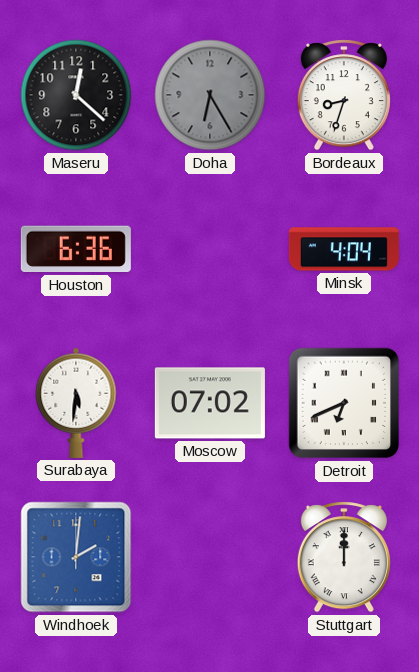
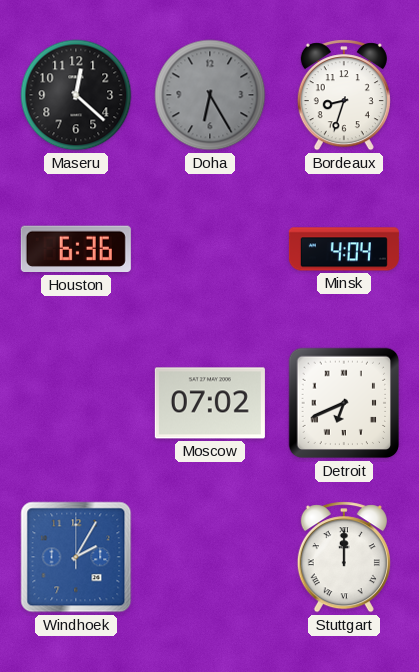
Surabaya: 5:31 -> none (76, 403)
Windhoek: 2:01 -> 2:05 (76, 557)
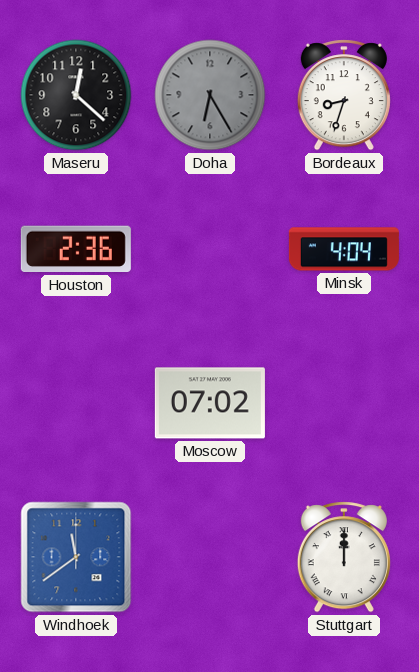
Houston: 6:36 -> 2:36 (76, 249)
Detroit: 6:41 -> none (344, 403)
Windhoek: 2:05 -> 11:39 (76, 557)
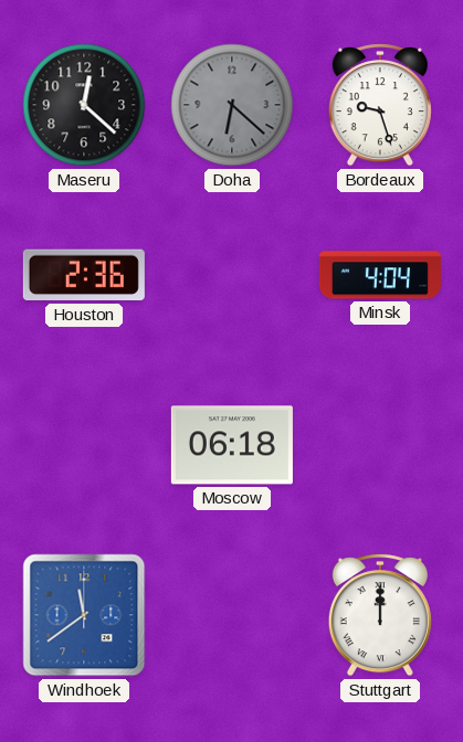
Doha: 6:25 -> 6:22 (232, 105)
Bordeaux: 8:33 -> 9:27 (380, 105)
Moscow: 07:02 -> 06:18 (232, 445)
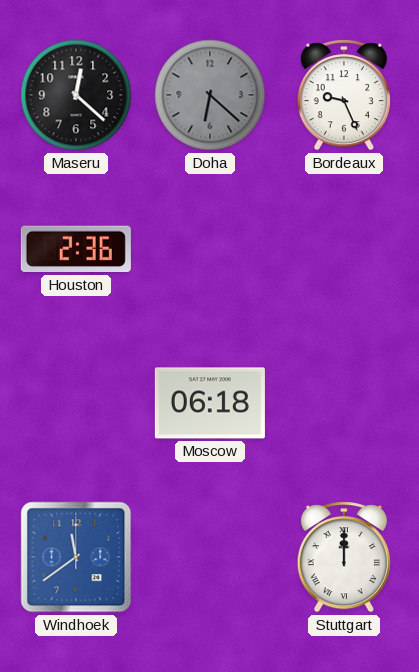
Bordeaux: 9:27 -> 9:26 (344, 95)
Minsk: 4:04 -> none (380, 275)
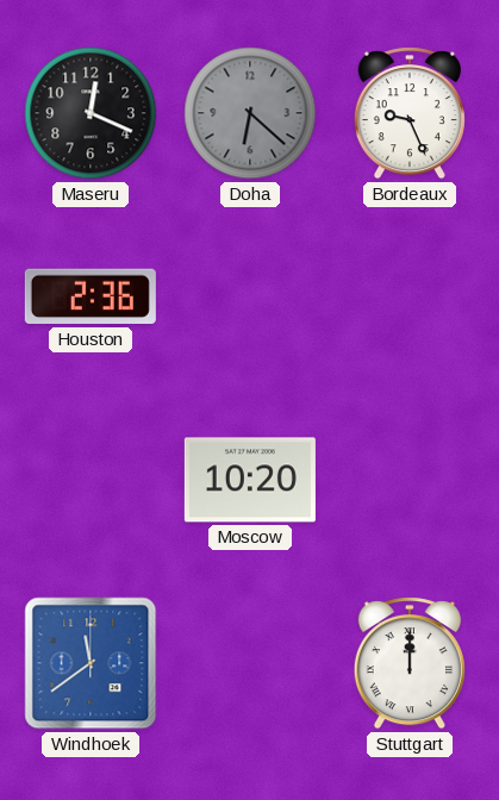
Maseru: 12:22 -> 12:19 (91, 113)
Moscow: 06:18 -> 10:20 (250, 480)
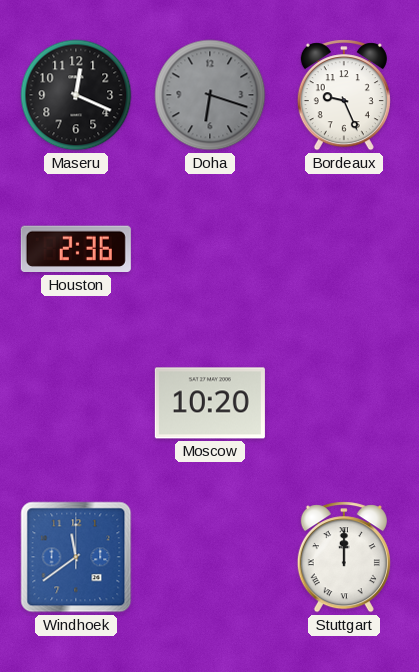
Doha: 6:22 -> 6:18 (210, 95)
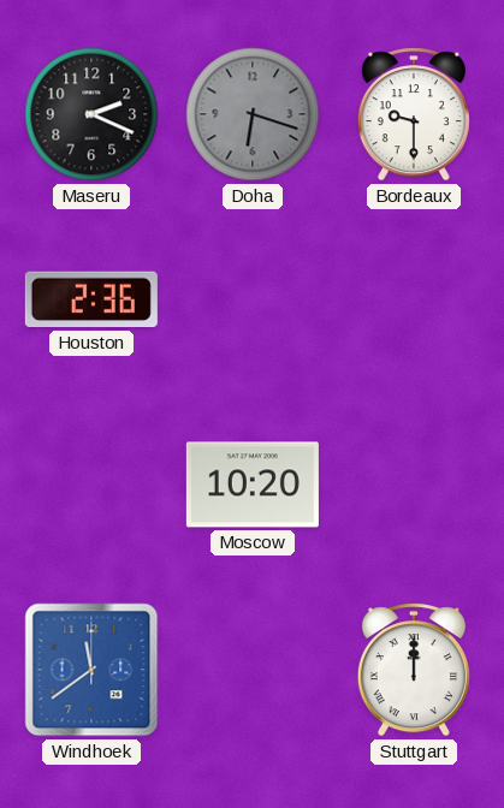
Maseru: 12:19 -> 2:19 (91, 114)
Bordeaux: 9:26 -> 9:30 (414, 114)
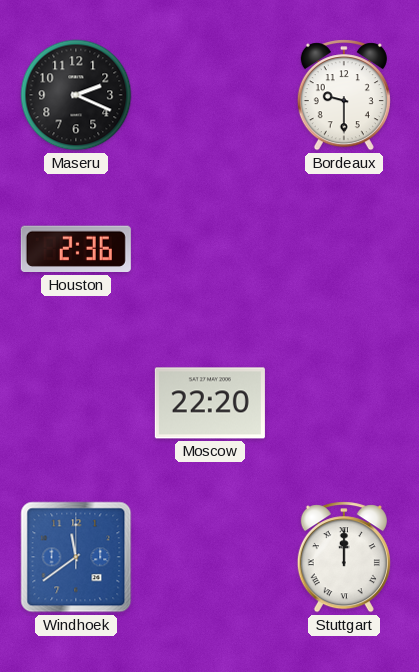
Doha: 6:18 -> none (253, 114)
Moscow: 10:20 -> 22:20 (210, 403)
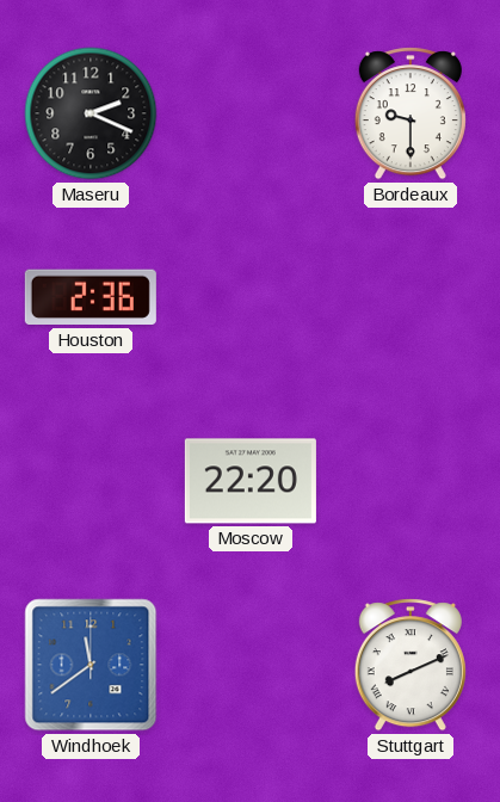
Stuttgart: 12:00 -> 8:11 (411, 665)
